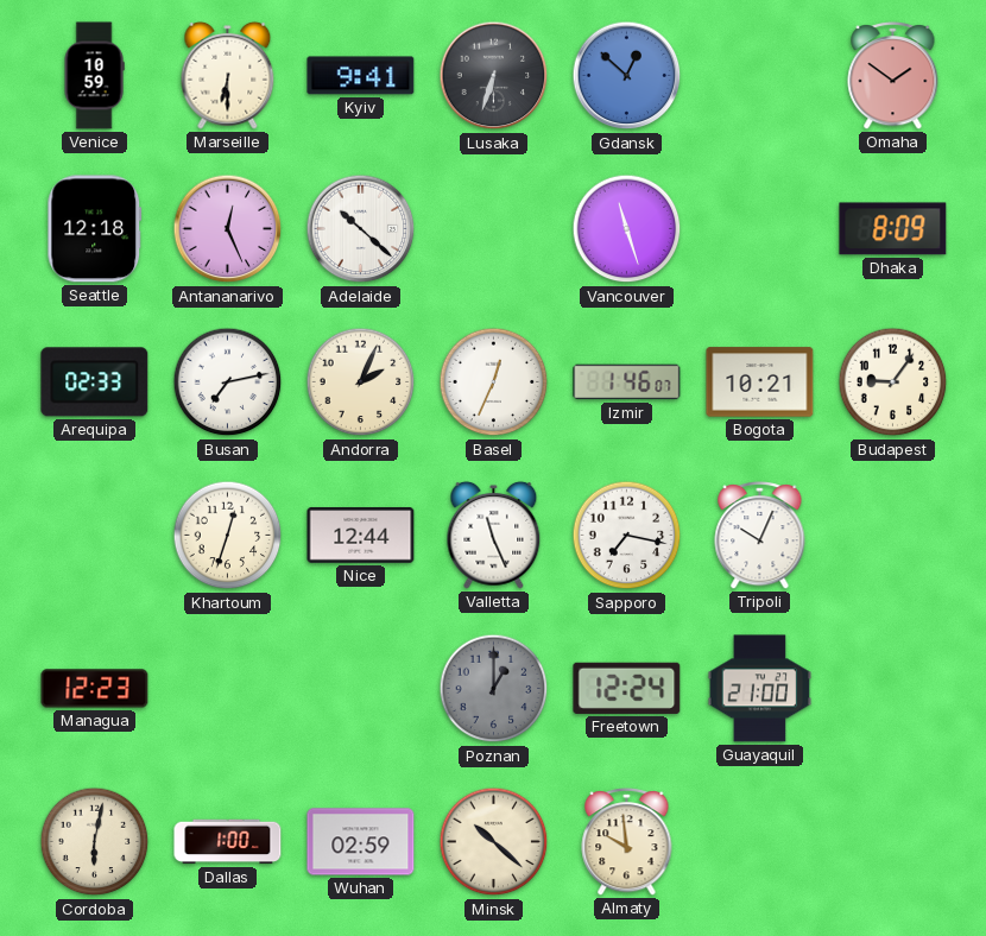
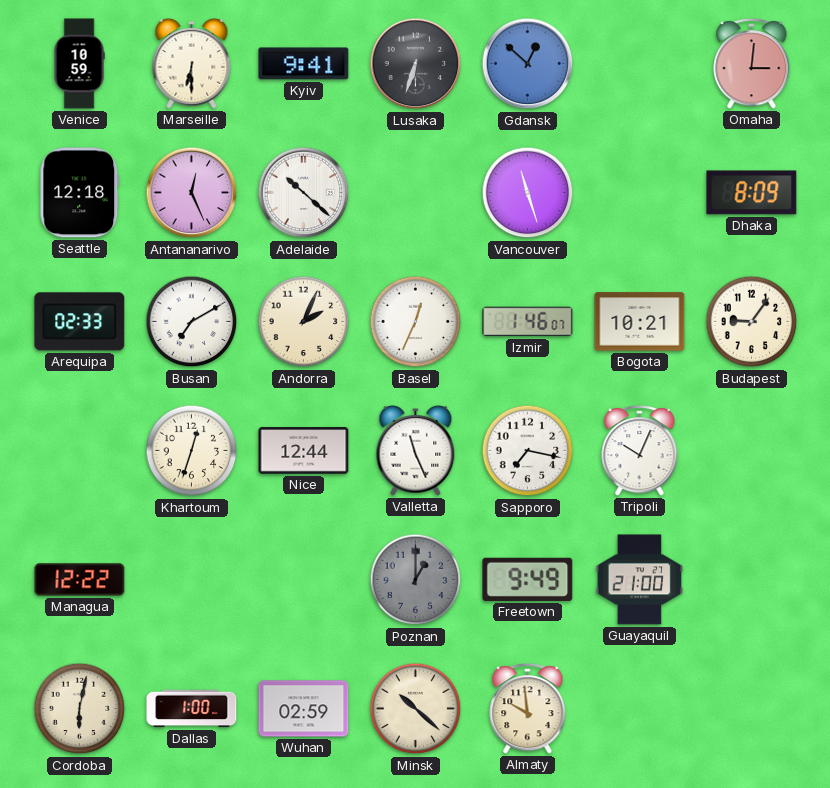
Omaha: 1:51 -> 3:01 (752, 64)
Busan: 7:13 -> 7:10 (192, 322)
Managua: 12:23 -> 12:22 (80, 580)
Freetown: 12:24 -> 9:49 (528, 579)
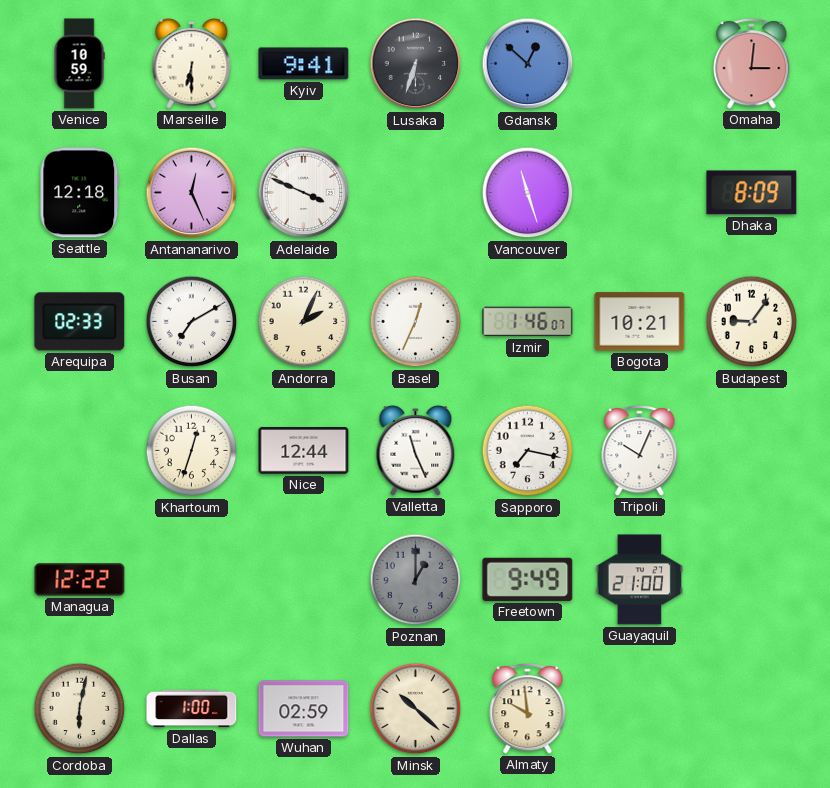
Adelaide: 10:22 -> 3:49 (304, 193)
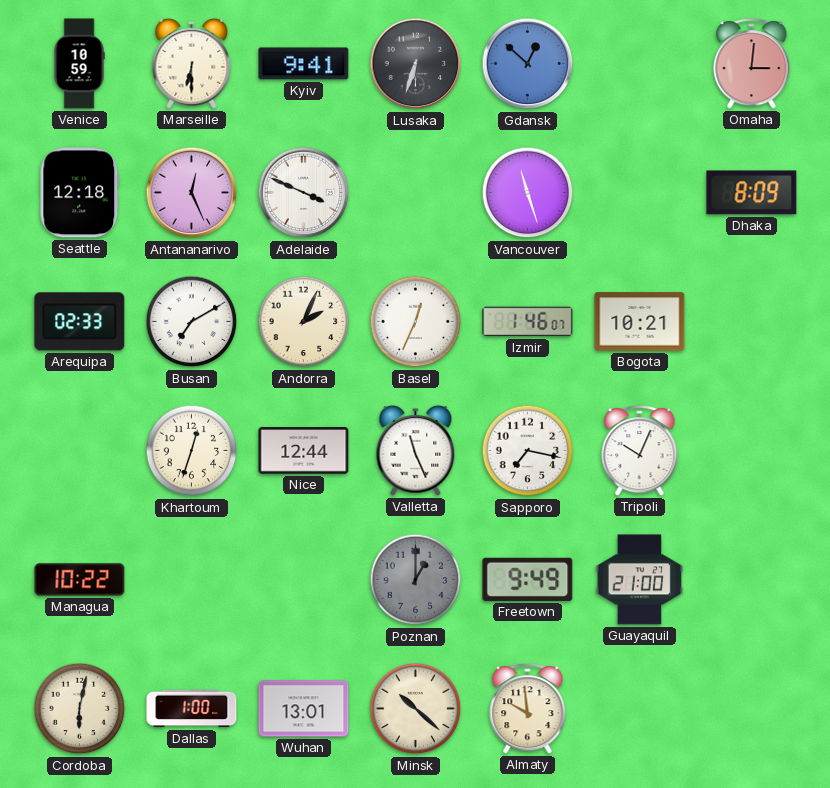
Budapest: 9:06 -> none (752, 322)
Managua: 12:22 -> 10:22 (80, 580)
Wuhan: 02:59 -> 13:01 (304, 709)
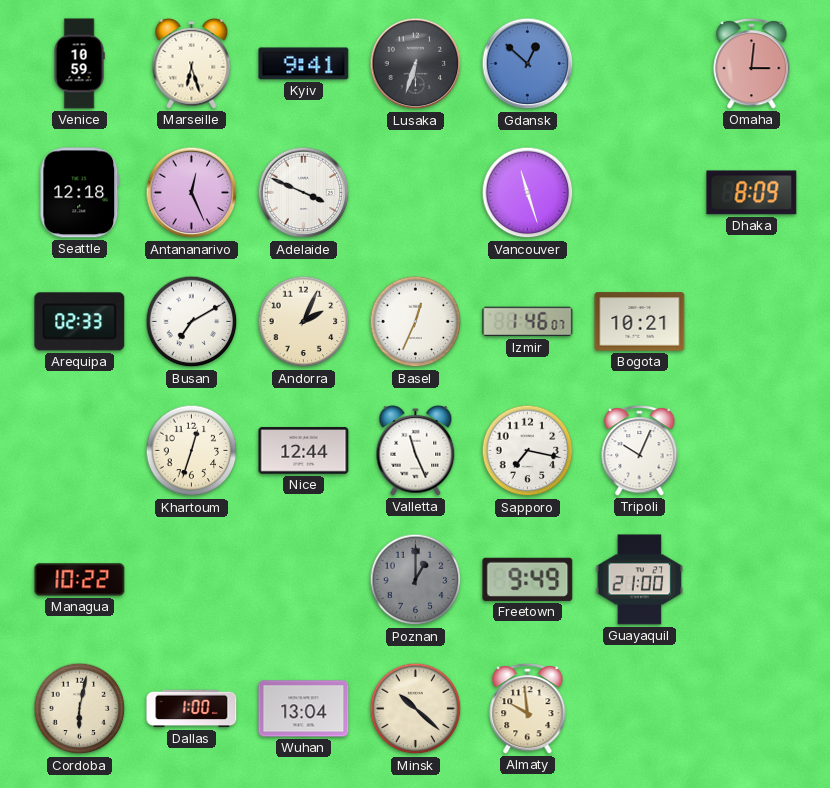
Marseille: 6:30 -> 6:27 (192, 63)
Wuhan: 13:01 -> 13:04 (304, 709)
